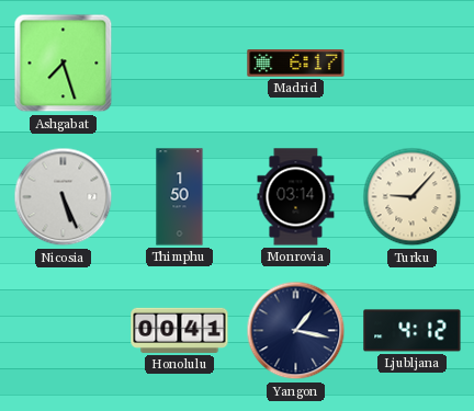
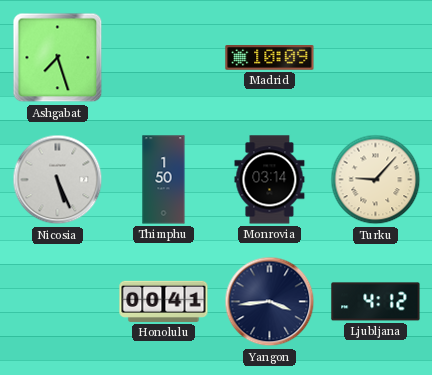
Madrid: 6:17 -> 10:09 (270, 58)
Yangon: 1:17 -> 3:44 (270, 302)
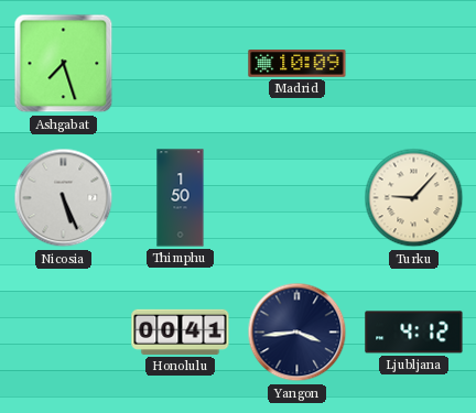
Monrovia: 03:14 -> none (270, 180)
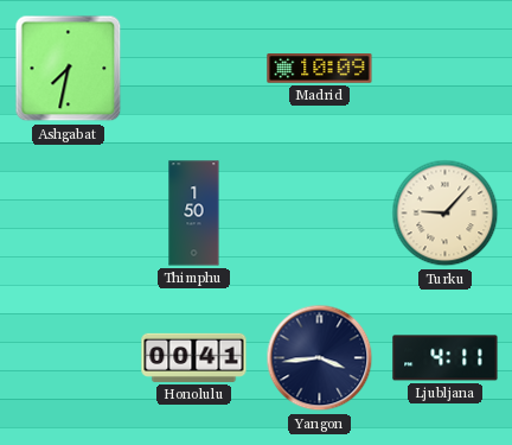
Ashgabat: 7:27 -> 7:32 (69, 69)
Nicosia: 5:26 -> none (64, 198)
Ljubljana: 4:12 -> 4:11 (446, 358)
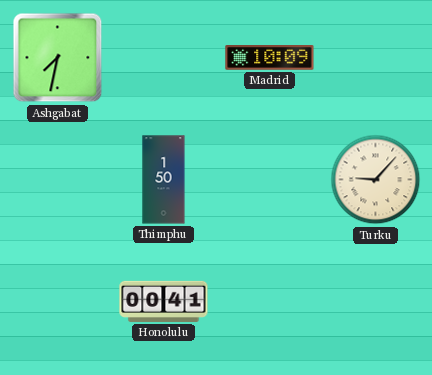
Yangon: 3:44 -> none (320, 358)
Ljubljana: 4:11 -> none (446, 358)
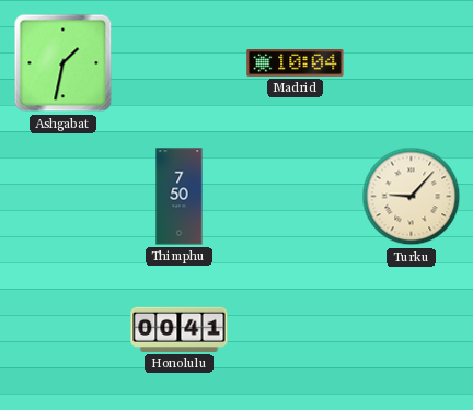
Ashgabat: 7:32 -> 1:32 (64, 63)
Madrid: 10:09 -> 10:04 (296, 63)
Thimphu: 1:50 -> 7:50 (180, 197)
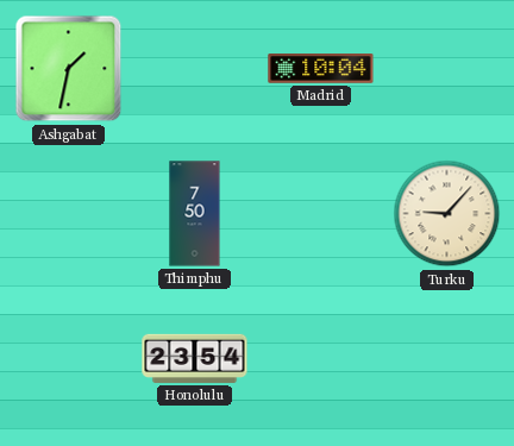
Honolulu: 00:41 -> 23:54 (195, 358)
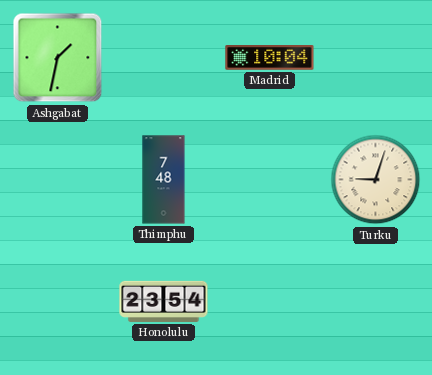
Thimphu: 7:50 -> 7:48 (164, 180)
Turku: 9:07 -> 9:03 (376, 180)
